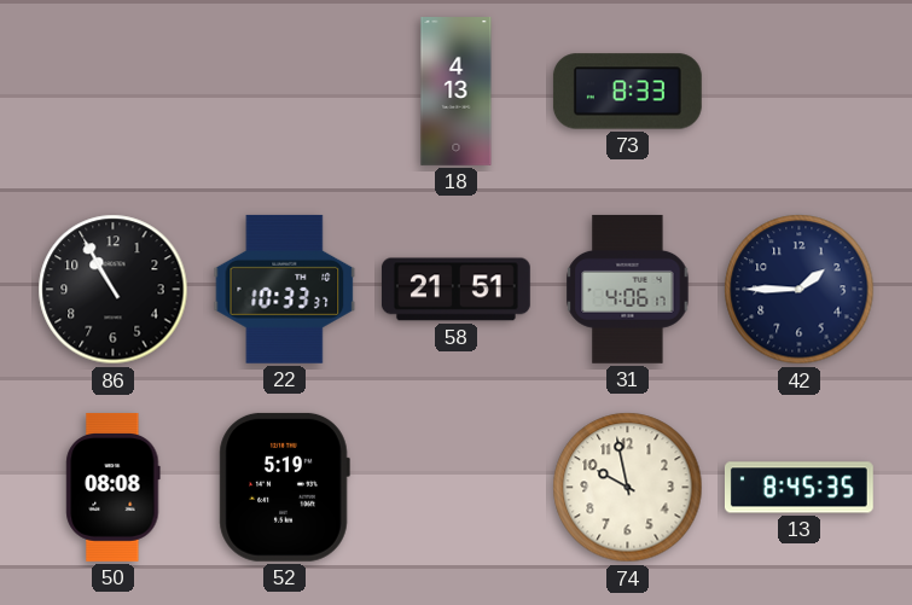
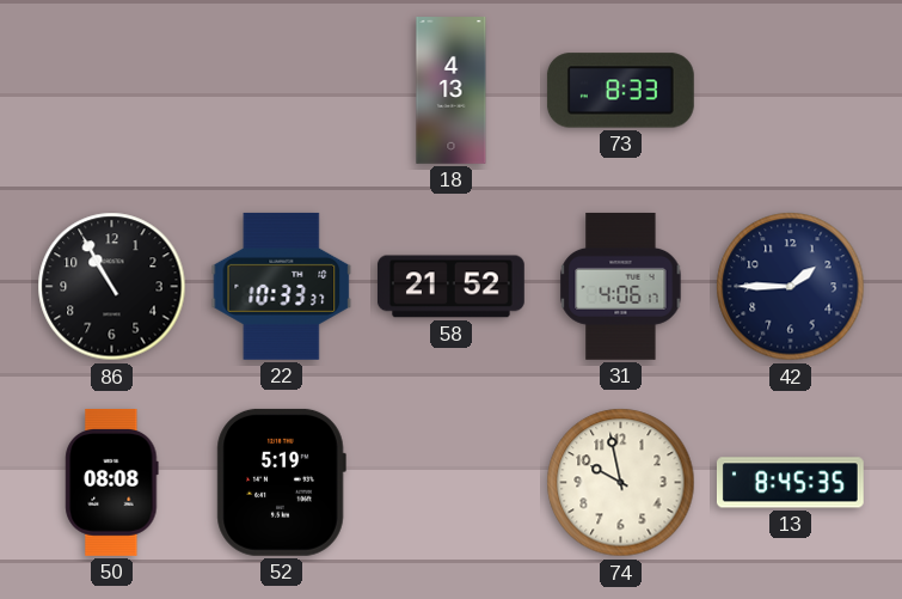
58: 21:51 -> 21:52 (450, 287)
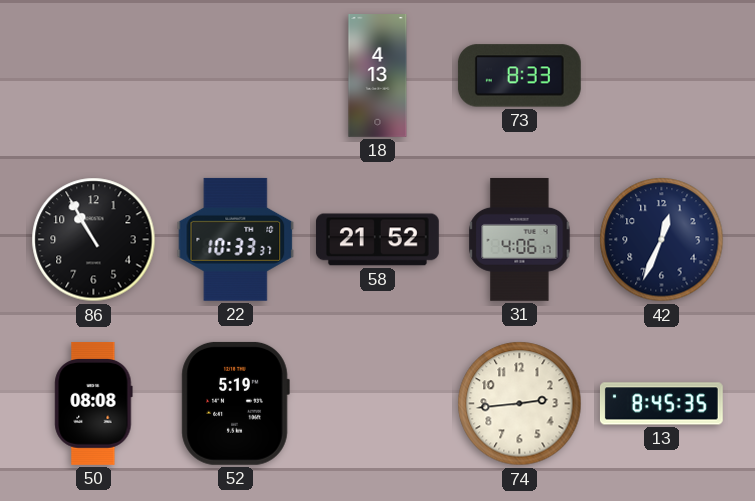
42: 1:45 -> 12:34 (662, 240)
74: 9:58 -> 2:44 (520, 404)
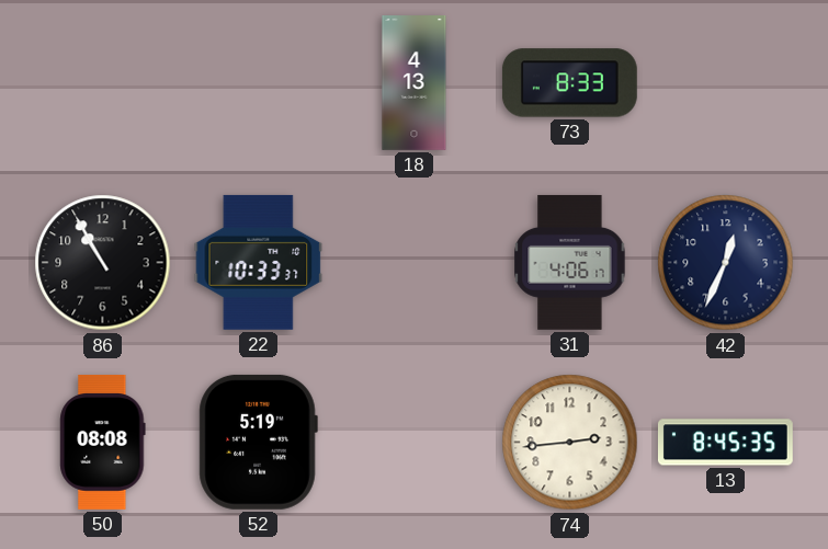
58: 21:52 -> none (377, 240)
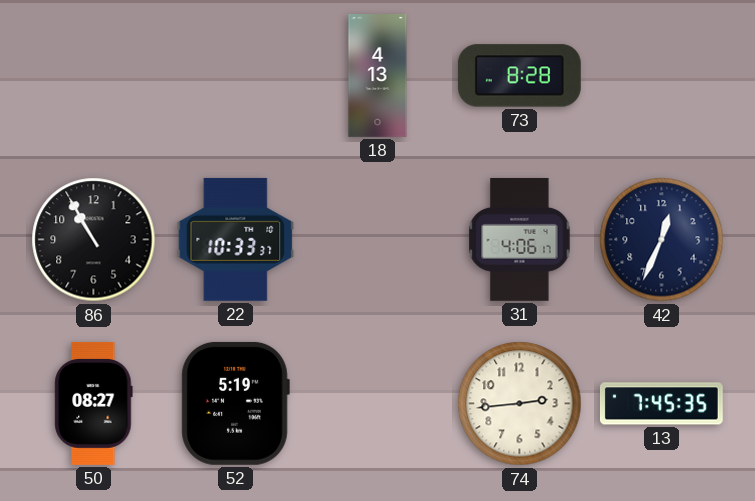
73: 8:33 -> 8:28 (519, 76)
50: 08:08 -> 08:27 (94, 404)
13: 8:45 -> 7:45 (661, 404)
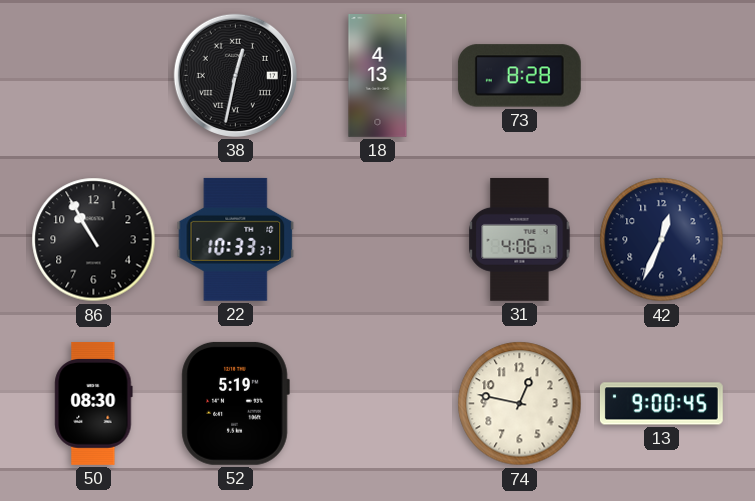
38: none -> 12:32 (235, 75)
50: 08:27 -> 08:30 (94, 404)
74: 2:44 -> 12:47 (520, 404)
13: 7:45 -> 9:00 (661, 404)
